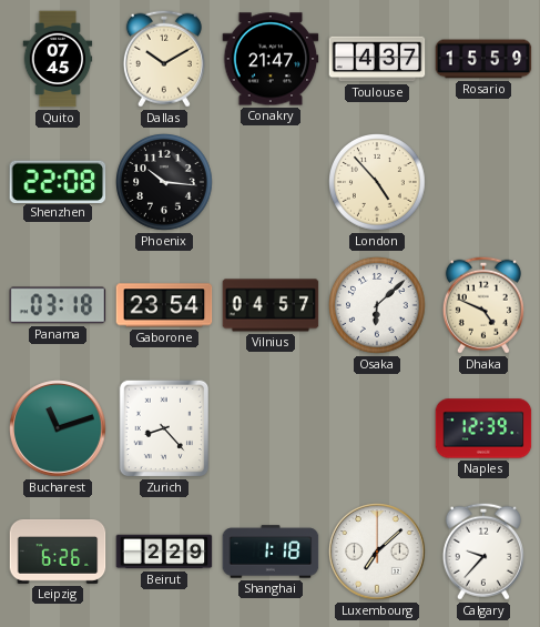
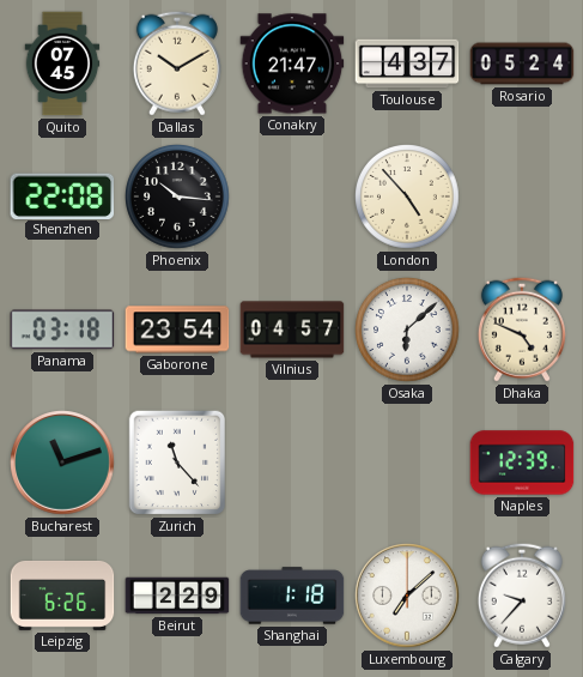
Rosario: 15:59 -> 05:24 (522, 64)
Zurich: 8:23 -> 11:23 (177, 463)
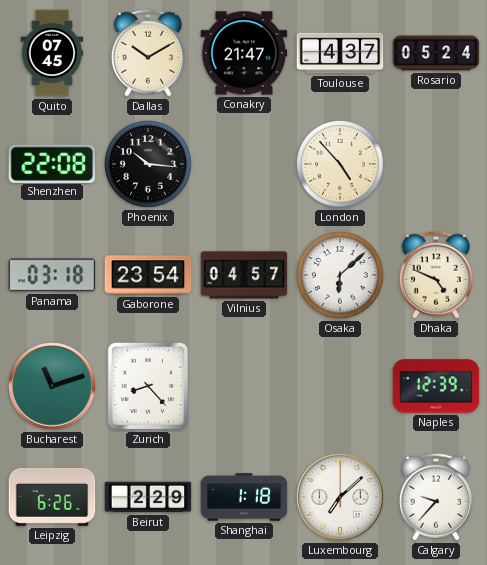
Zurich: 11:23 -> 8:23 (148, 386)
